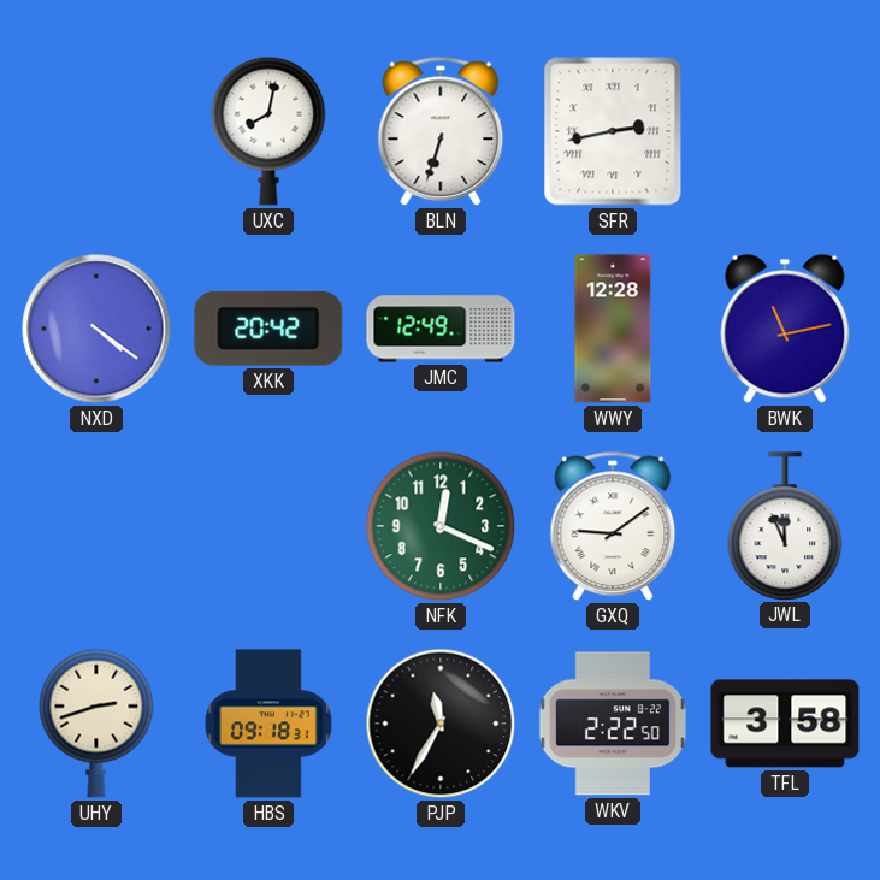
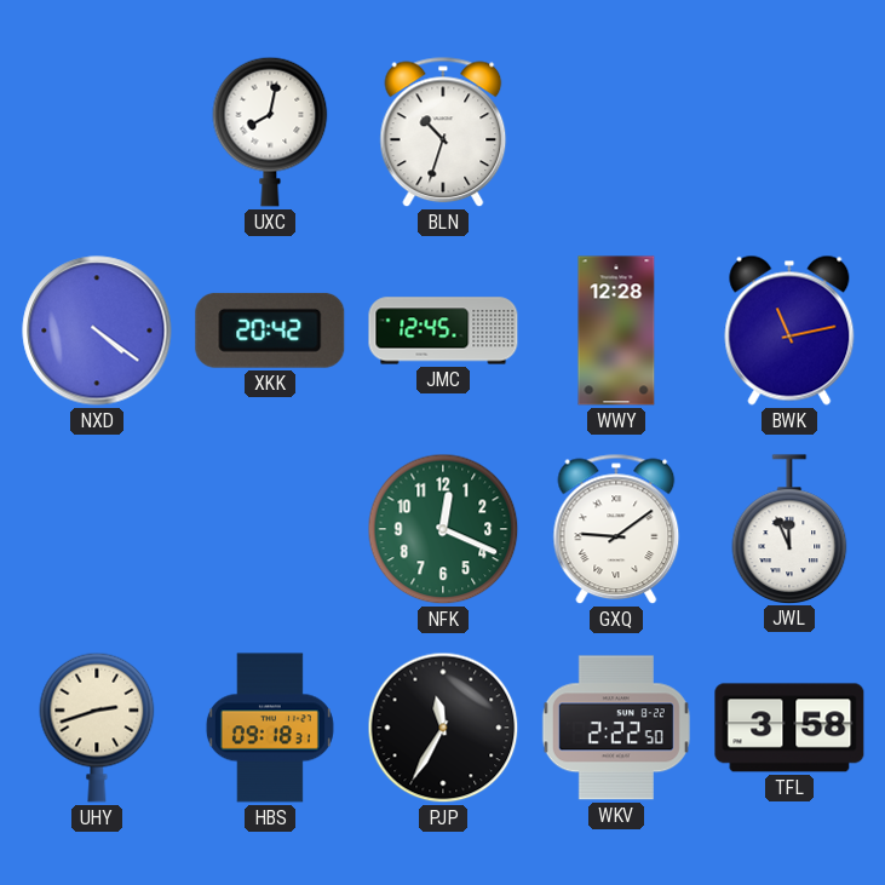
BLN: 6:33 -> 10:33 (443, 132)
SFR: 2:43 -> none (613, 131)
JMC: 12:49 -> 12:45 (443, 331)
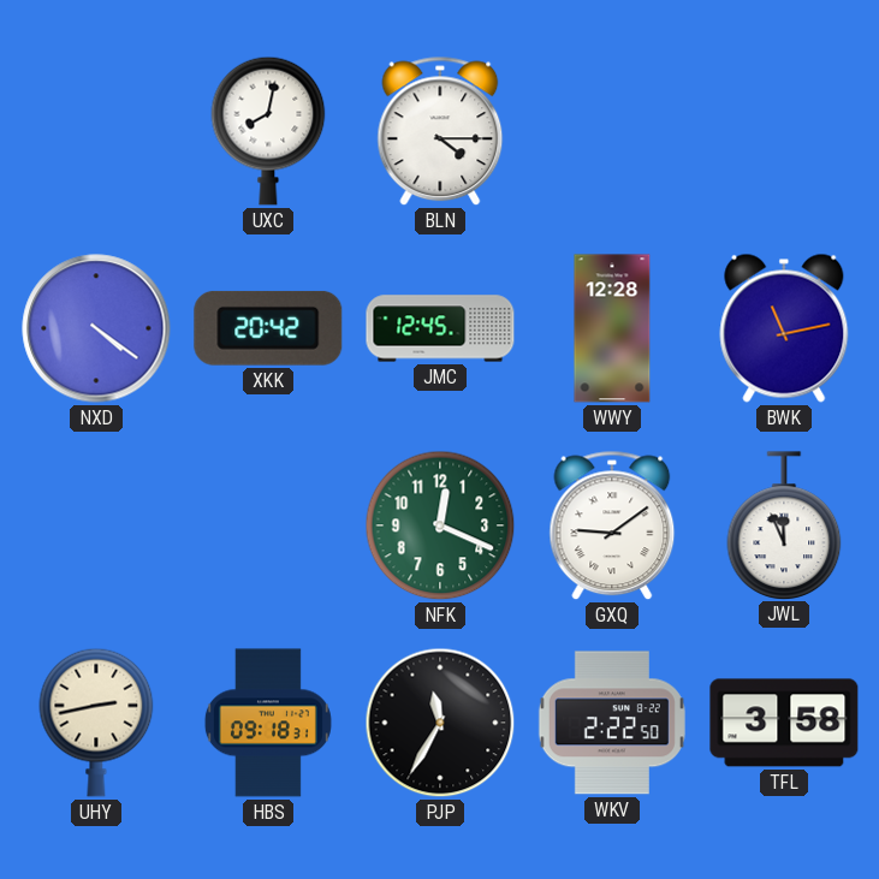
BLN: 10:33 -> 4:15 (440, 131)
UHY: 2:42 -> 2:43 (96, 723)
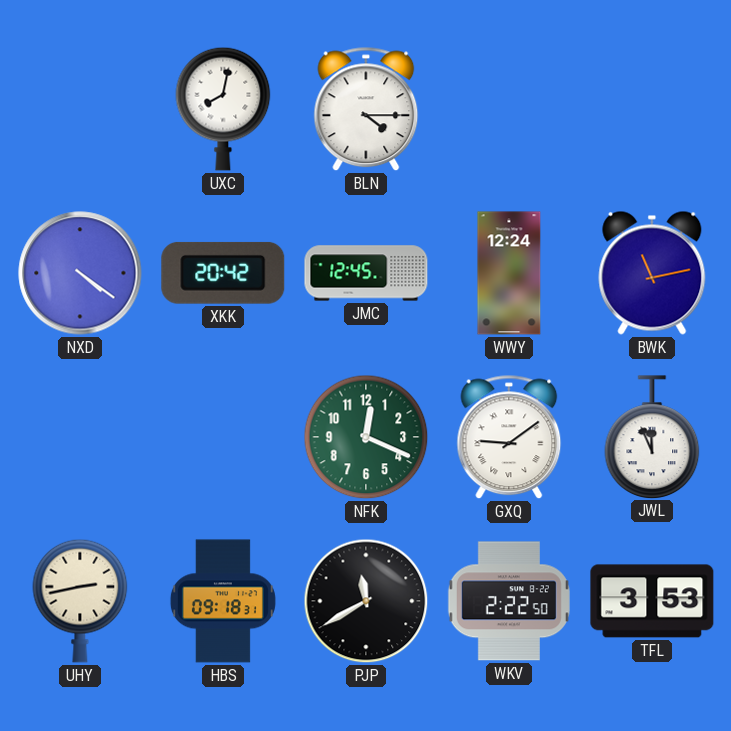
WWY: 12:28 -> 12:24 (509, 273)
PJP: 11:35 -> 11:40 (366, 601)
TFL: 3:58 -> 3:53 (652, 601)
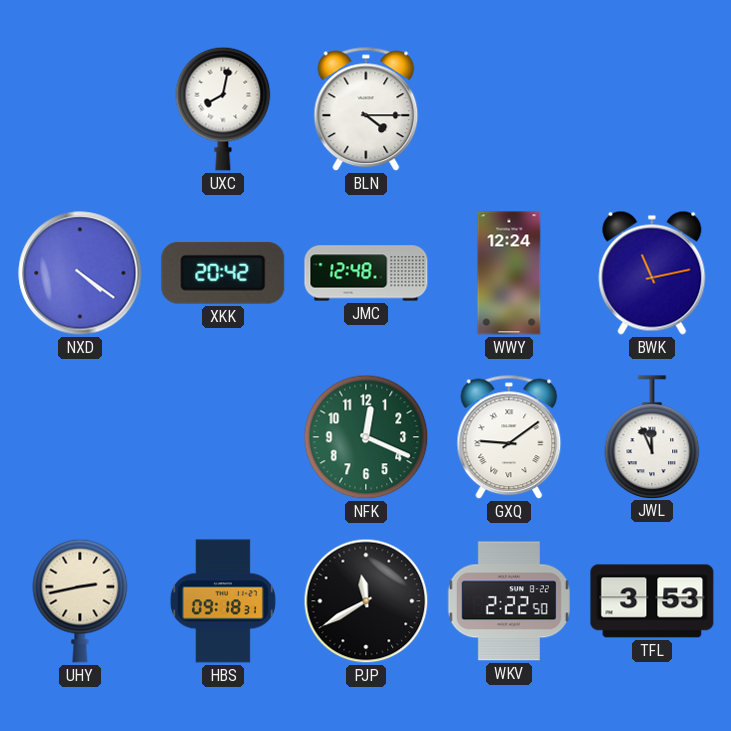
JMC: 12:45 -> 12:48 (366, 273)
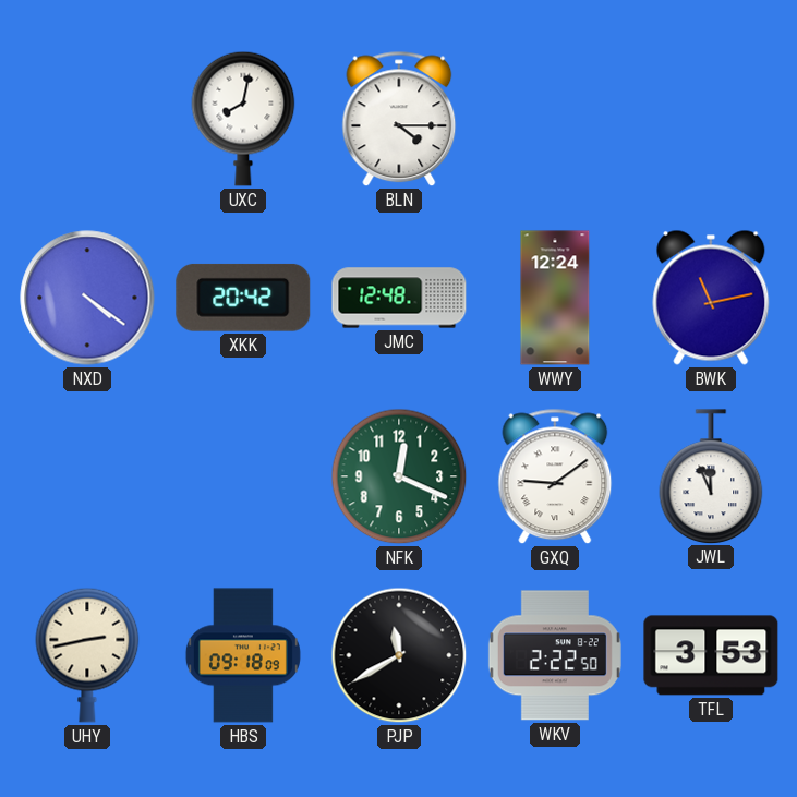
HBS: 09:18:31 -> 09:18:09 (243, 655)
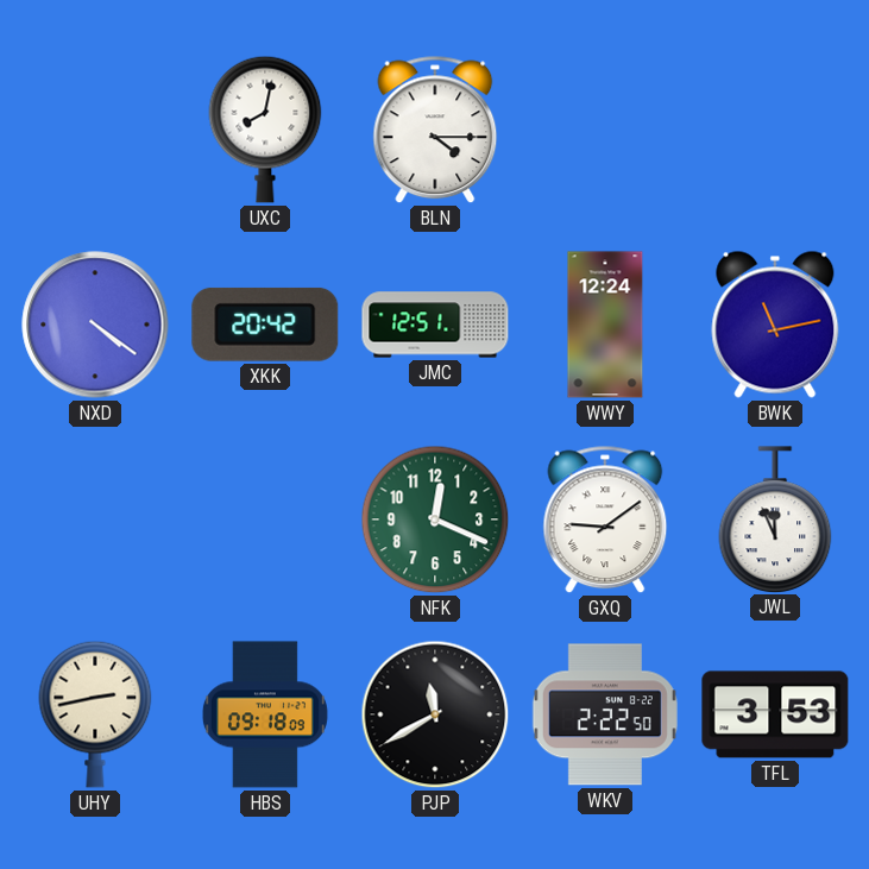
JMC: 12:48 -> 12:51 (435, 325)
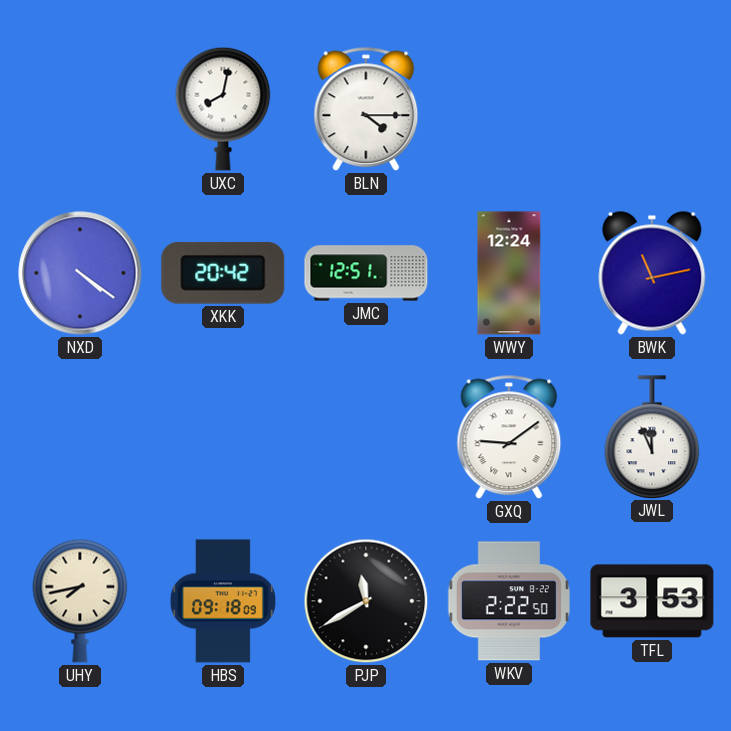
NFK: 12:19 -> none (435, 519)
UHY: 2:43 -> 7:43 (80, 601)
